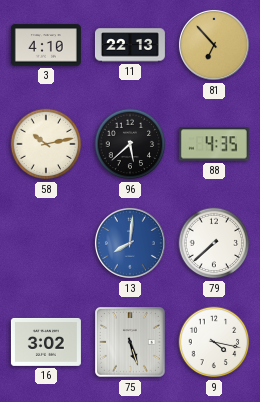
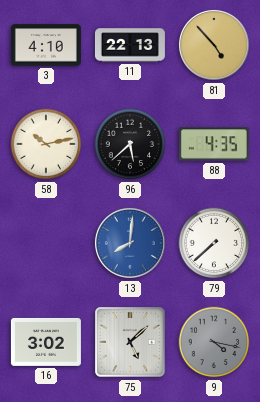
81: 6:53 -> 4:53 (214, 45)
75: 5:27 -> 5:08 (131, 343)
9 dial: white -> grey (214, 342)
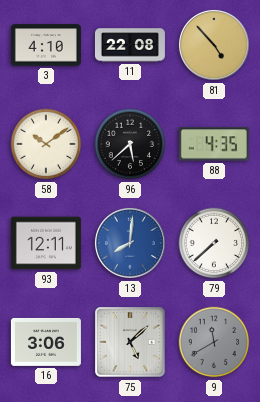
11: 22:13 -> 22:08 (130, 45)
58: 10:13 -> 10:09 (46, 144)
93: none -> 12:11 (46, 243)
16: 3:02 -> 3:06 (46, 342)
9: 4:17 -> 11:40 (214, 342)
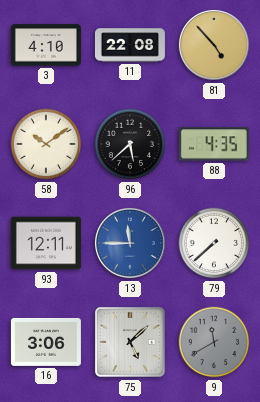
13: 8:01 -> 11:45 (130, 243)
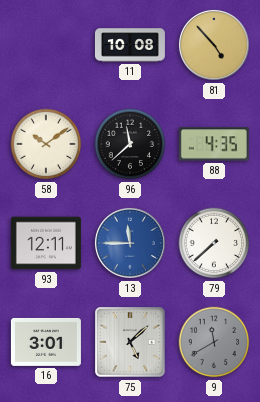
3: 4:10 -> none (46, 45)
11: 22:08 -> 10:08 (130, 45)
96: 5:38 -> 11:38 (130, 144)
16: 3:06 -> 3:01 (46, 342)
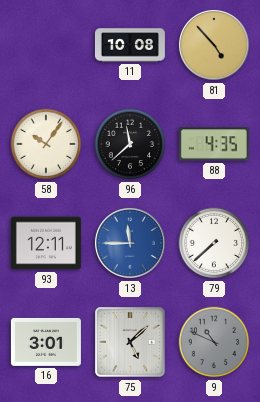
58: 10:09 -> 10:06 (46, 144)
9: 11:40 -> 10:49 (214, 342)
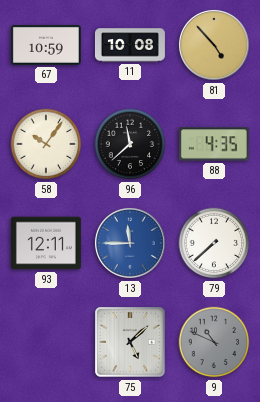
67: none -> 10:59 (46, 45)
16: 3:01 -> none (46, 342)
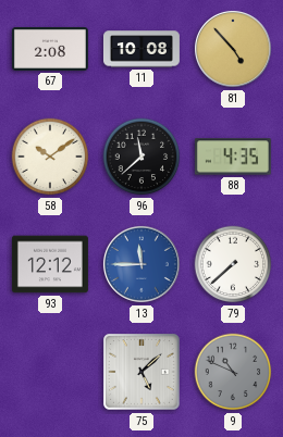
67: 10:59 -> 2:08 (50, 49)
58: 10:06 -> 10:09 (50, 157)
93: 12:11 -> 12:12 (50, 264)
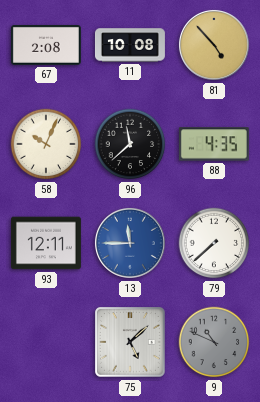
58: 10:09 -> 10:04 (46, 144)
93: 12:12 -> 12:11 (46, 243)
